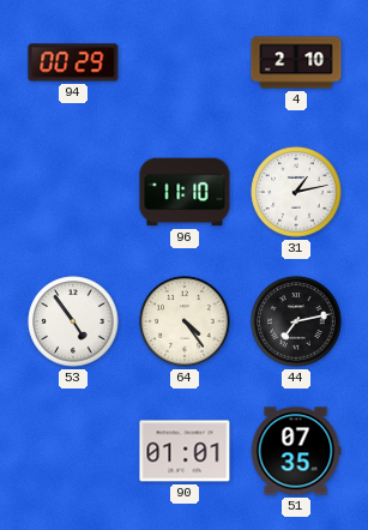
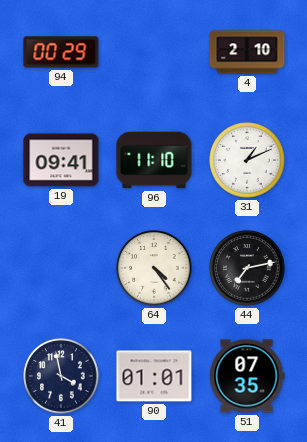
19: none -> 09:41 (61, 160)
31: 1:13 -> 1:11 (247, 160)
53: 4:54 -> none (73, 321)
41: none -> 3:58 (61, 376)
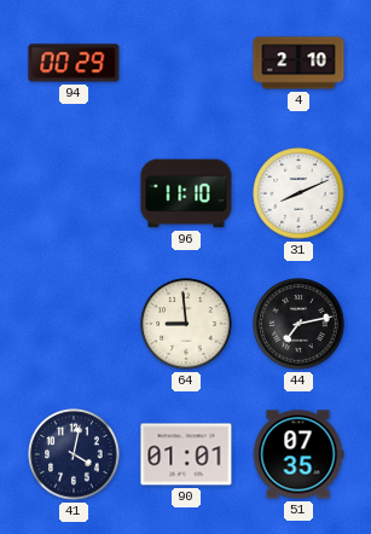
19: 09:41 -> none (61, 160)
31: 1:11 -> 8:11 (298, 193)
64: 4:24 -> 8:59 (186, 324)
41: 3:58 -> 4:02 (74, 454)
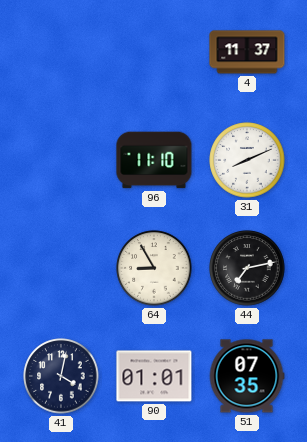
94: 00:29 -> none (74, 63)
4: 2:10 -> 11:37 (247, 52)
64: 8:59 -> 8:55 (154, 268)
